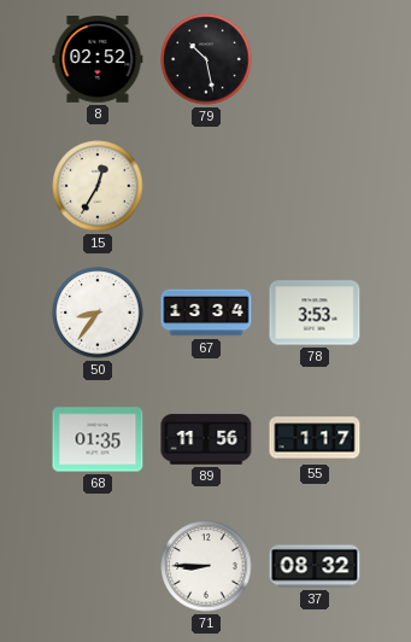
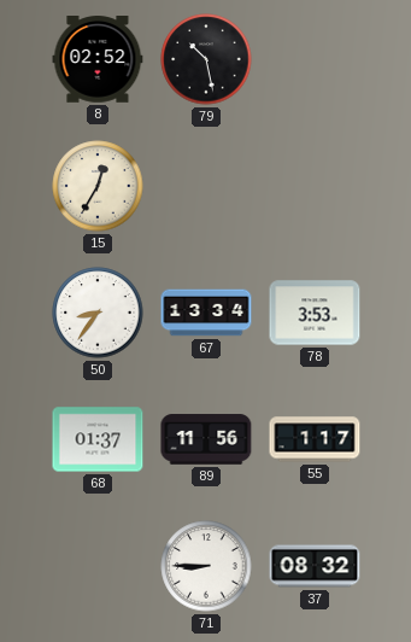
68: 01:35 -> 01:37 (98, 439)
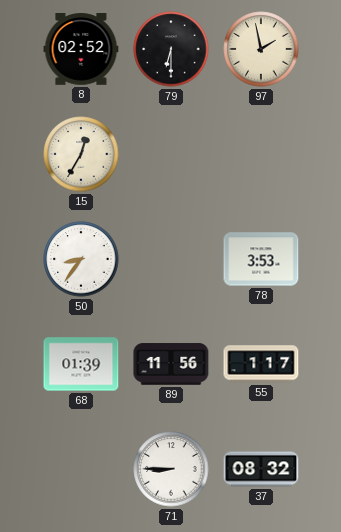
79: 10:28 -> 6:30 (171, 49)
97: none -> 1:58 (261, 49)
67: 13:34 -> none (206, 313)
68: 01:37 -> 01:39 (81, 364)
